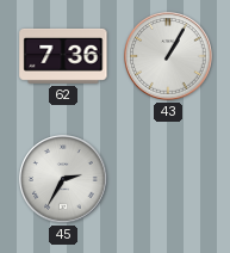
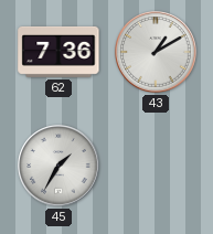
43: 1:05 -> 1:10 (156, 52)
45: 2:35 -> 1:35 (58, 166)
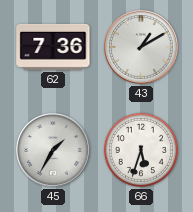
66: none -> 5:33 (141, 150)
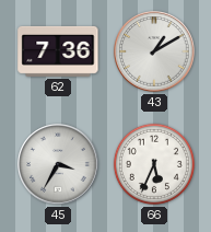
45: 1:35 -> 3:35 (58, 164)
66: 5:33 -> 5:34 (154, 164)
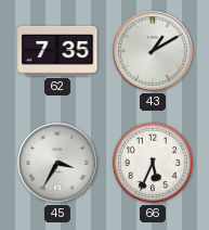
62: 7:36 -> 7:35 (57, 51)
